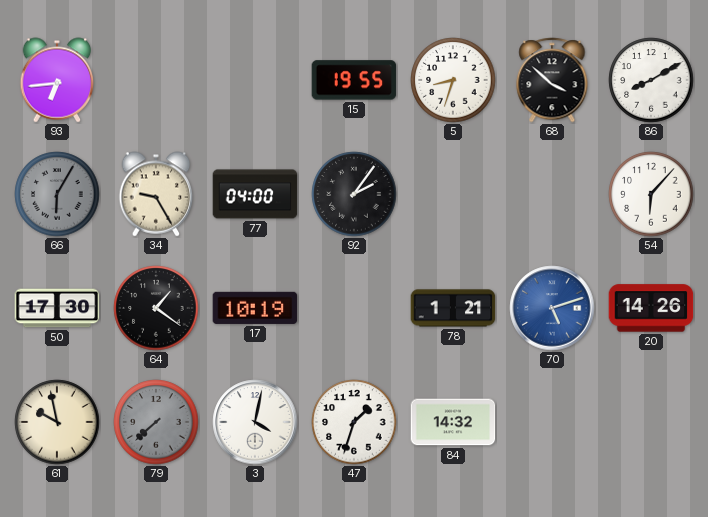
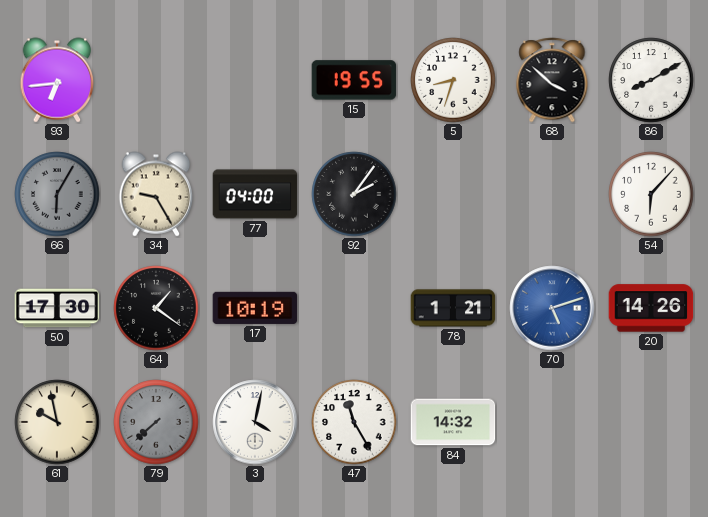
47: 1:33 -> 11:25 (354, 422)
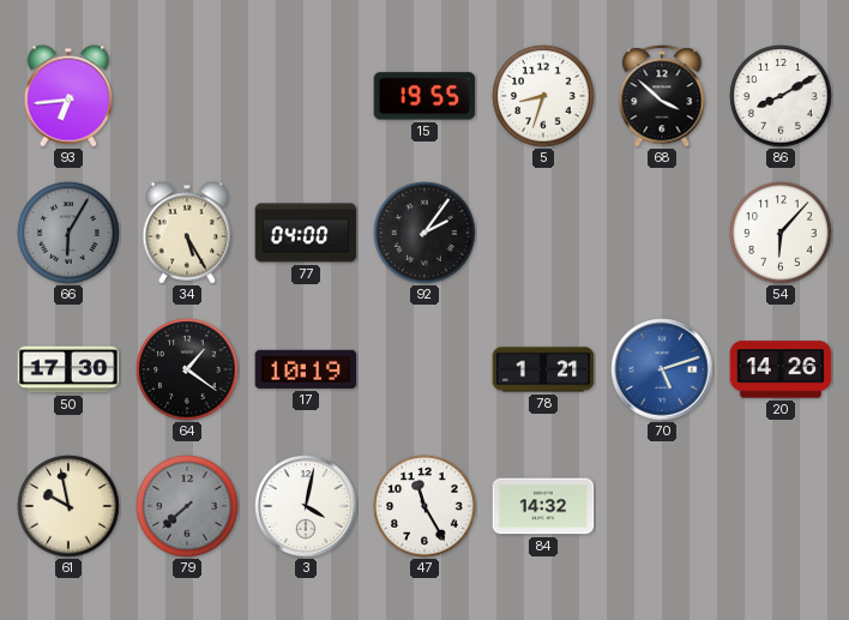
34: 9:25 -> 5:25 (187, 233)
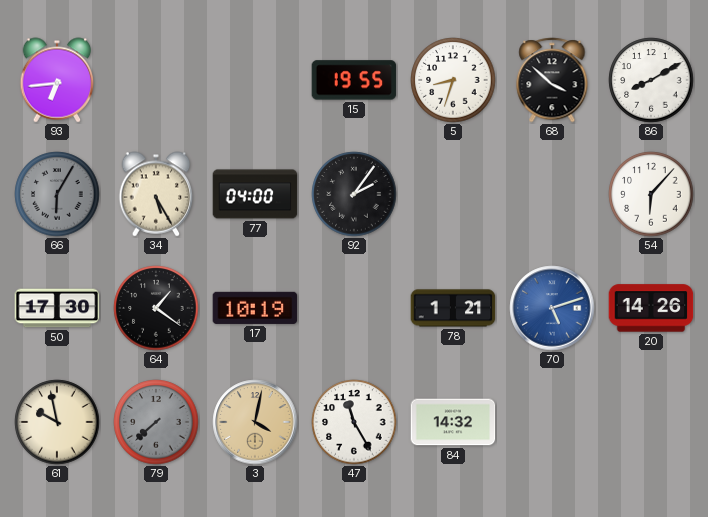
3 dial: white -> champagne (255, 422)
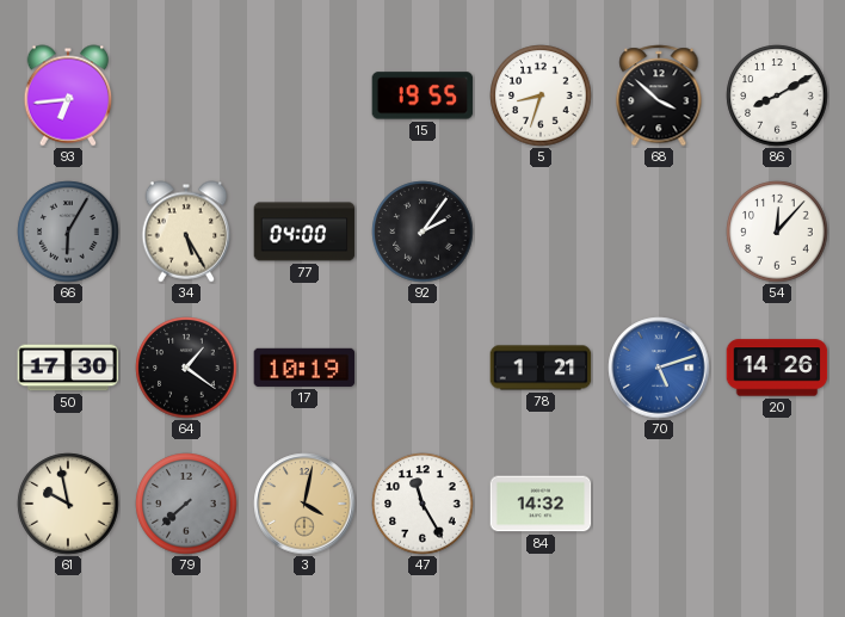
54: 6:07 -> 12:07 (777, 232)
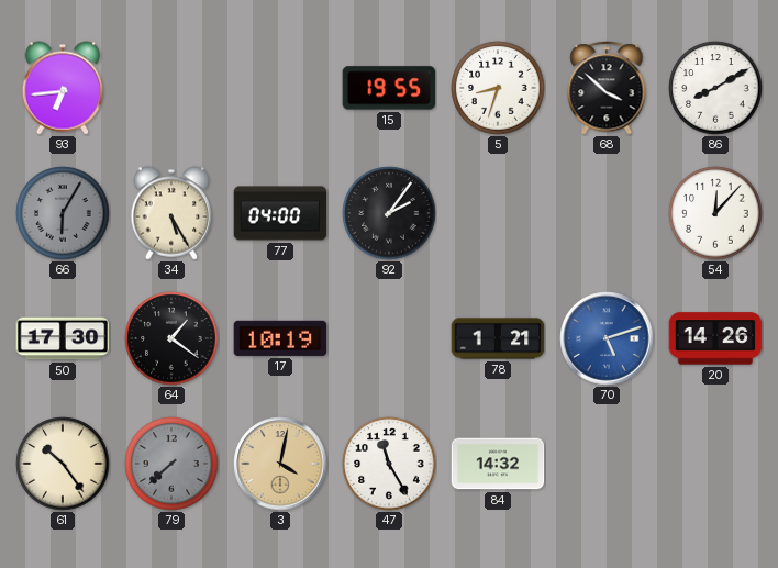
61: 9:58 -> 10:24 (63, 464)
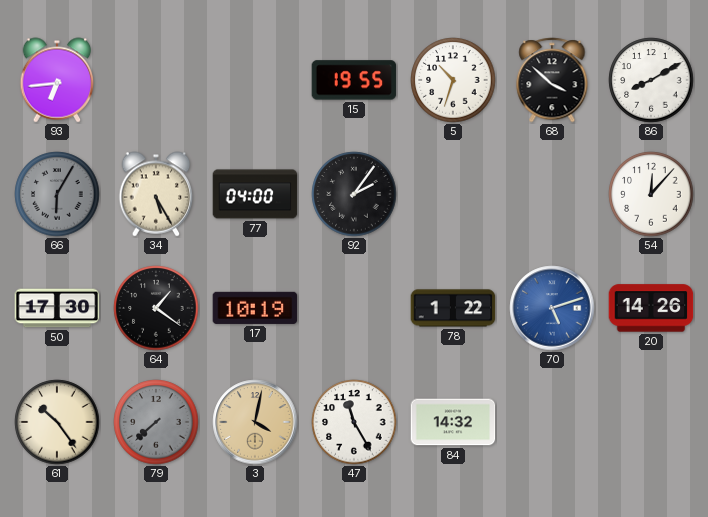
5: 8:33 -> 10:33 (453, 80)
78: 1:21 -> 1:22 (453, 308)
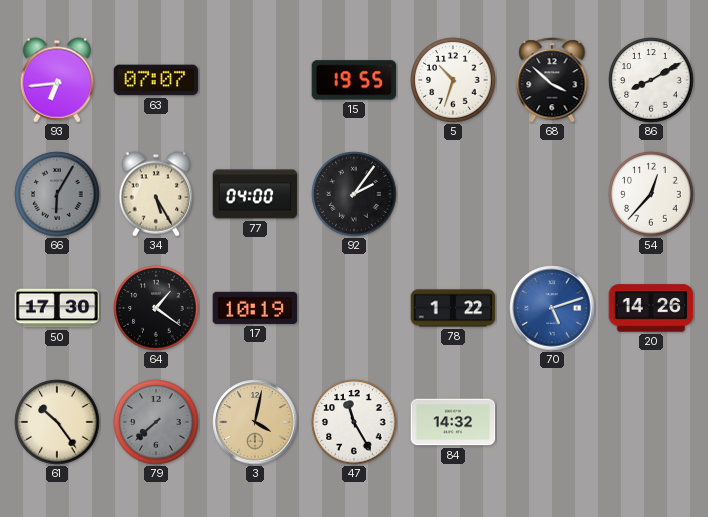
63: none -> 07:07 (156, 80)
54: 12:07 -> 12:37 (651, 194)
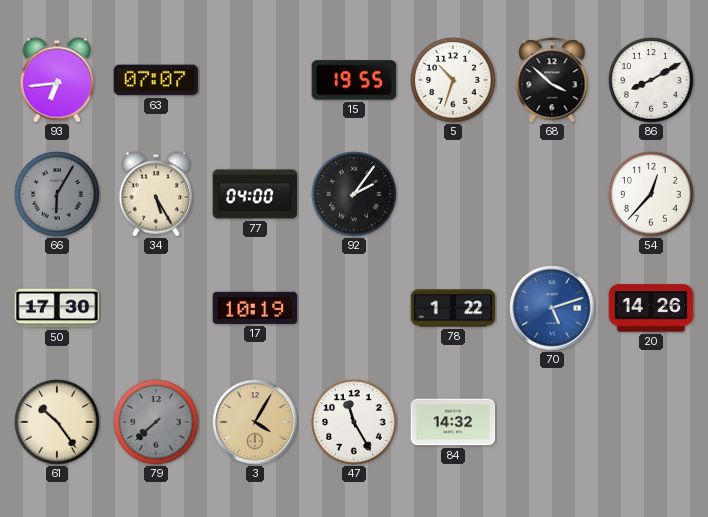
64: 1:21 -> none (156, 308)
3: 4:02 -> 4:05 (255, 422)
